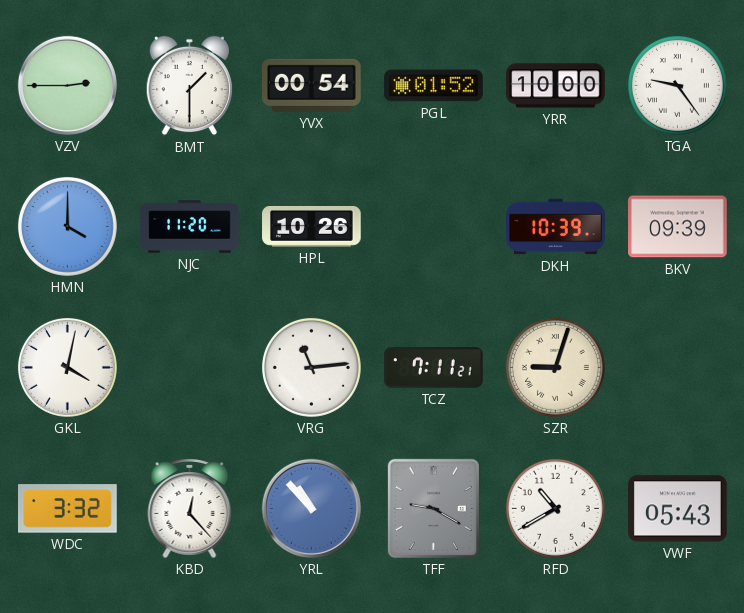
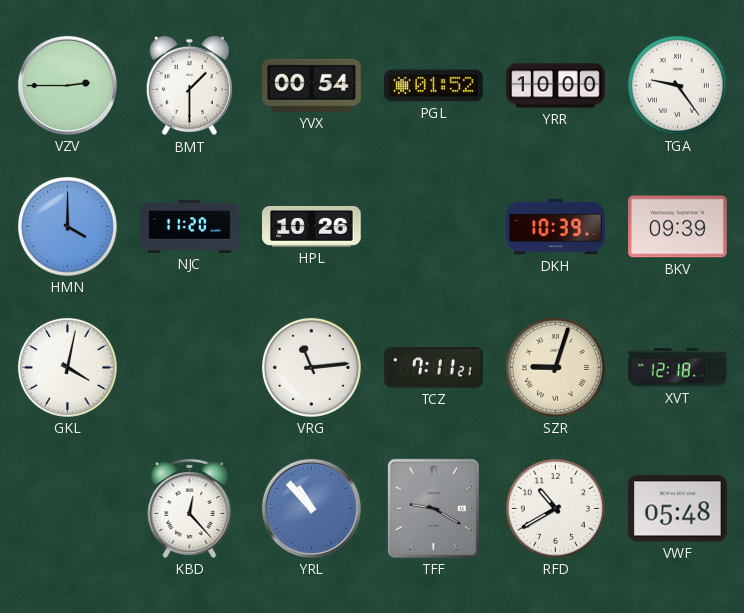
XVT: none -> 12:18 (678, 368)
WDC: 3:32 -> none (68, 509)
VWF: 05:43 -> 05:48 (678, 509)
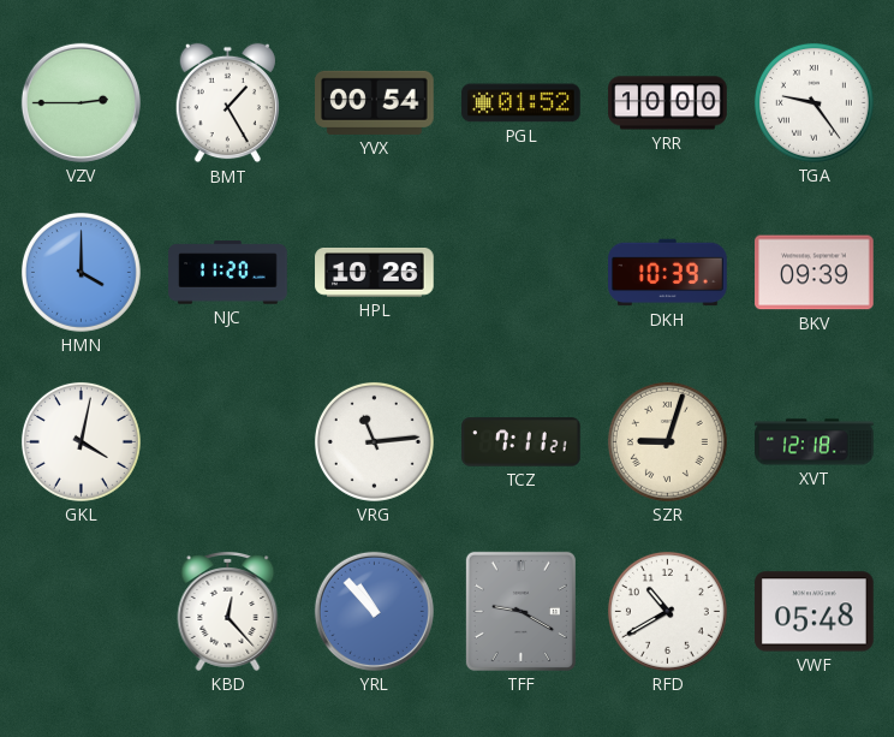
BMT: 1:30 -> 1:25 (227, 103)
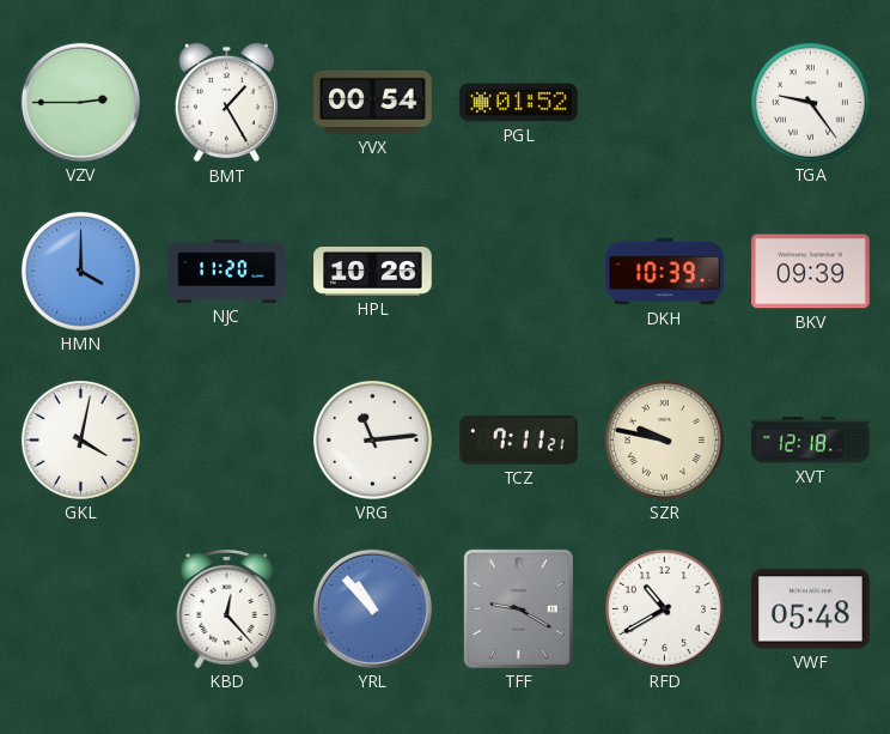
YRR: 10:00 -> none (668, 103)
SZR: 9:03 -> 9:47 (664, 439)
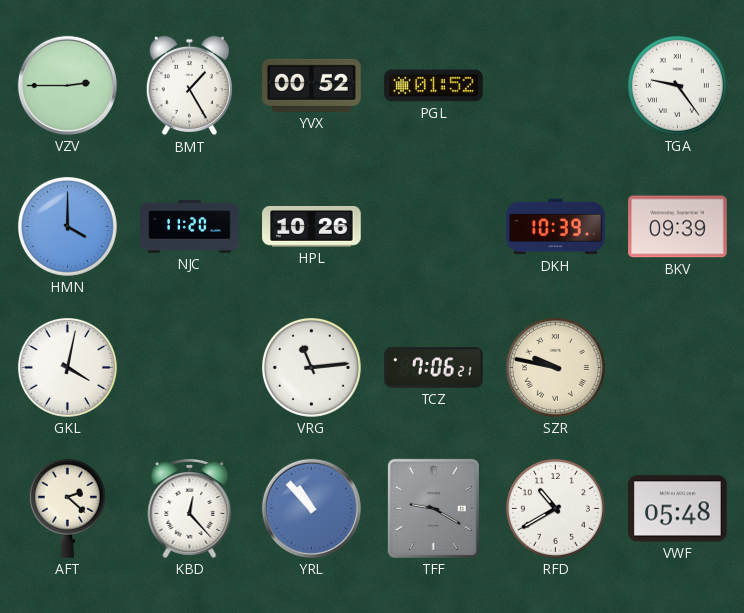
YVX: 00:54 -> 00:52 (312, 85)
TCZ: 7:11 -> 7:06 (434, 368)
XVT: 12:18 -> none (811, 441)
AFT: none -> 2:22 (67, 508)
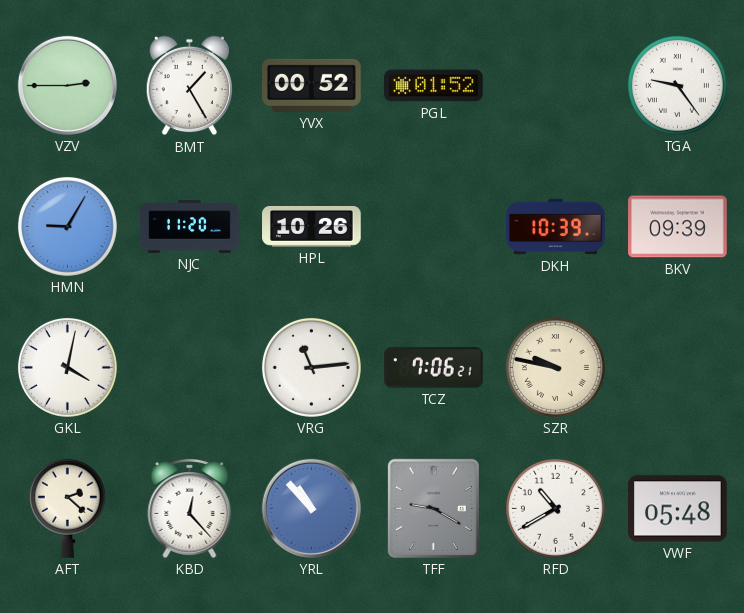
HMN: 4:00 -> 9:05 (67, 226)
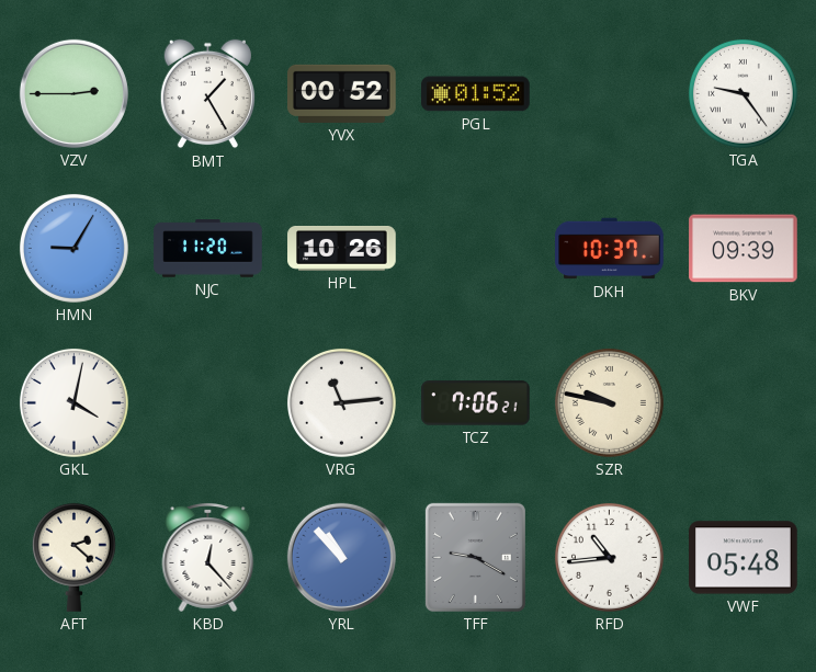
DKH: 10:39 -> 10:37 (610, 249)
RFD: 10:40 -> 10:44 (609, 557)
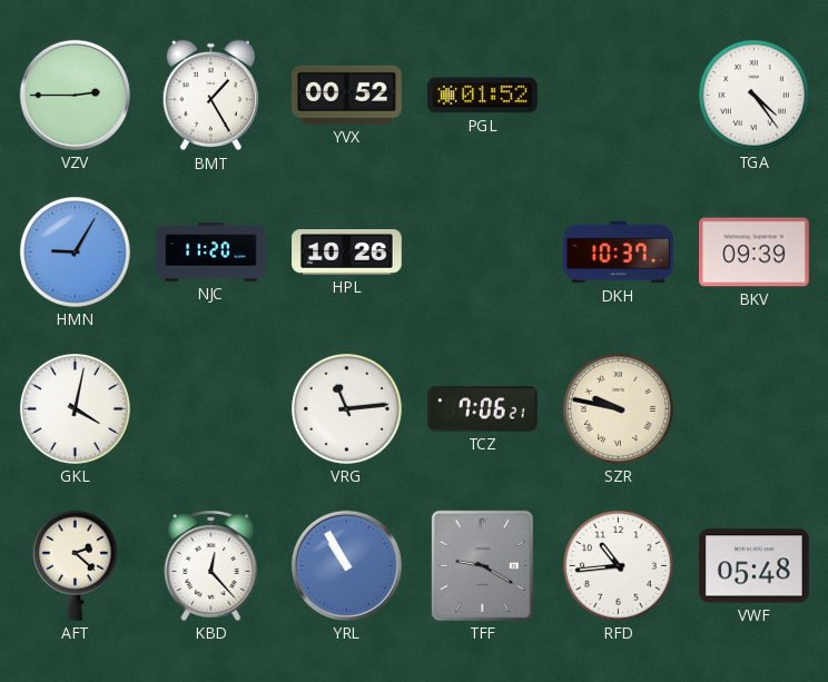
TGA: 9:24 -> 4:24 (753, 95)
YRL: 10:53 -> 10:55 (346, 565)
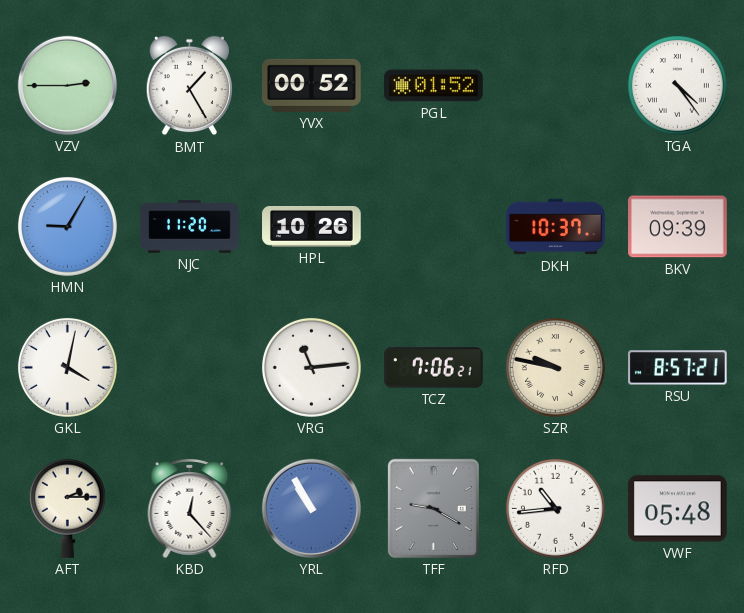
RSU: none -> 8:57 (678, 368)
AFT: 2:22 -> 2:15 (67, 508)
